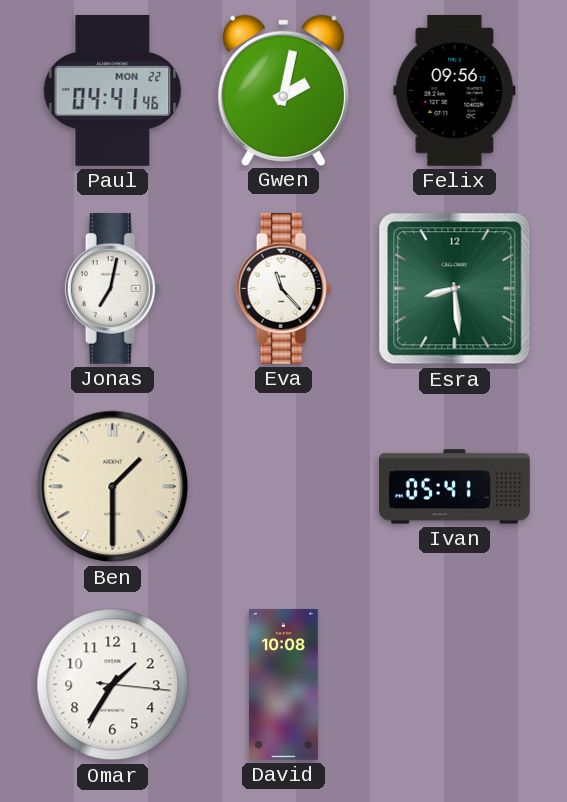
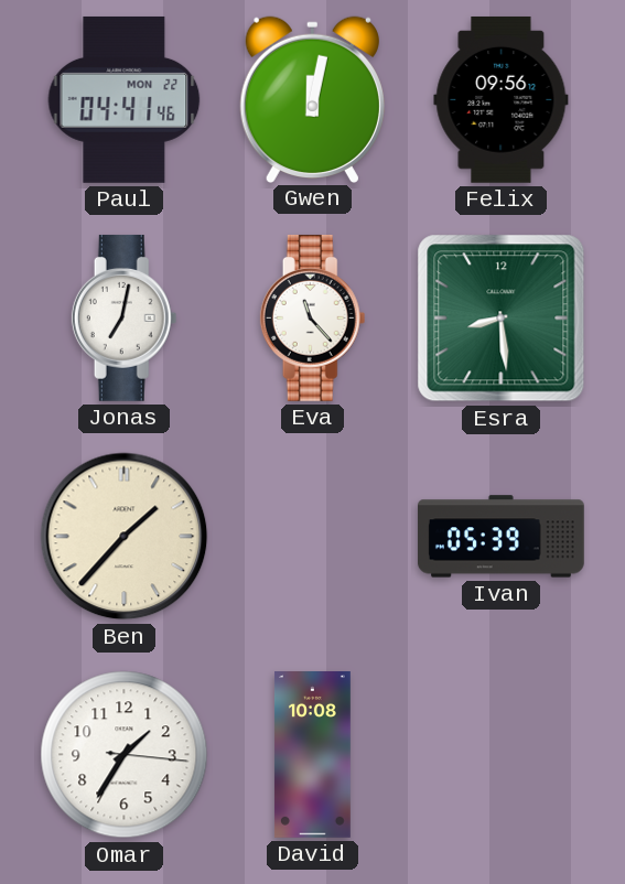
Gwen: 2:02 -> 12:02 (312, 99)
Ben: 1:30 -> 1:37 (125, 537)
Ivan: 05:41 -> 05:39 (500, 537)
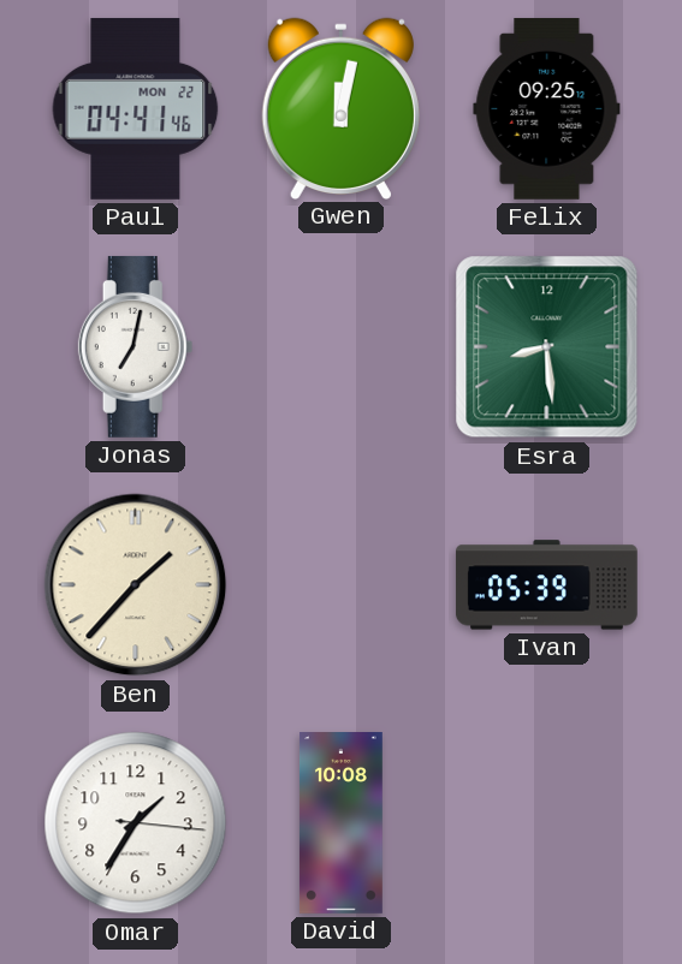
Felix: 09:56 -> 09:25 (547, 108)
Eva: 11:23 -> none (313, 317)
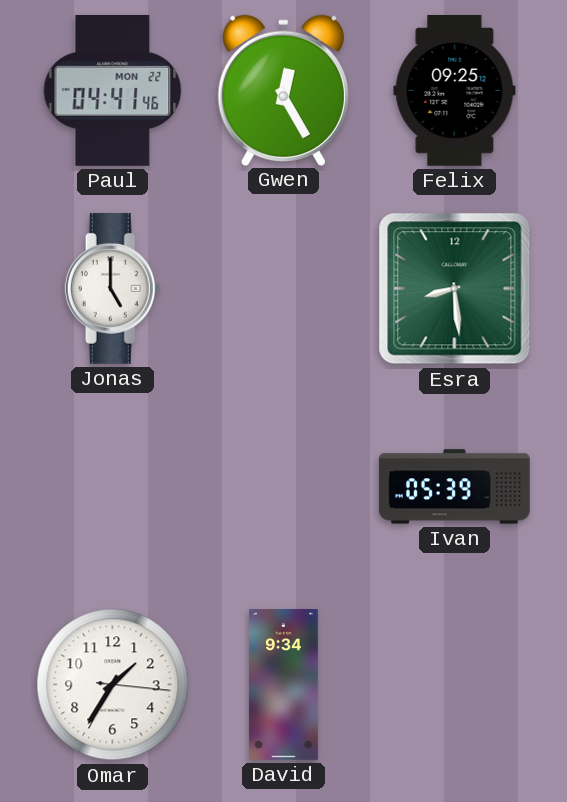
Gwen: 12:02 -> 12:25 (283, 90)
Jonas: 7:02 -> 5:00 (113, 288)
Ben: 1:37 -> none (136, 585)
David: 10:08 -> 9:34 (283, 685)
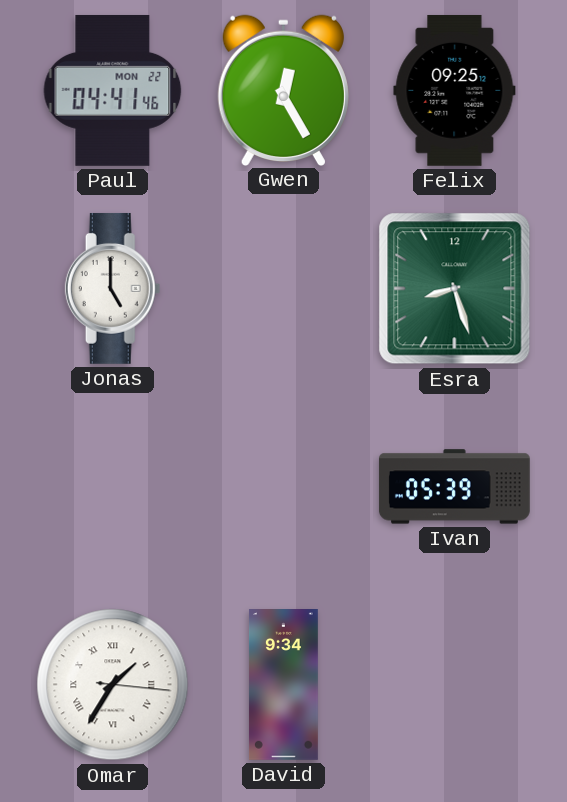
Esra: 8:29 -> 8:27 (455, 289)
Omar numerals: Arabic -> Roman (113, 685)
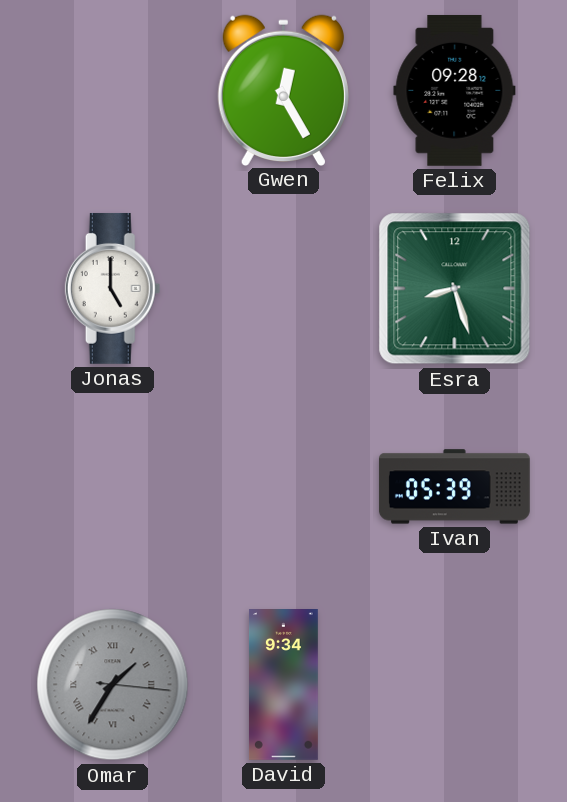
Paul: 04:41 -> none (113, 90)
Felix: 09:25 -> 09:28 (455, 90)
Omar dial: white -> grey (113, 685)
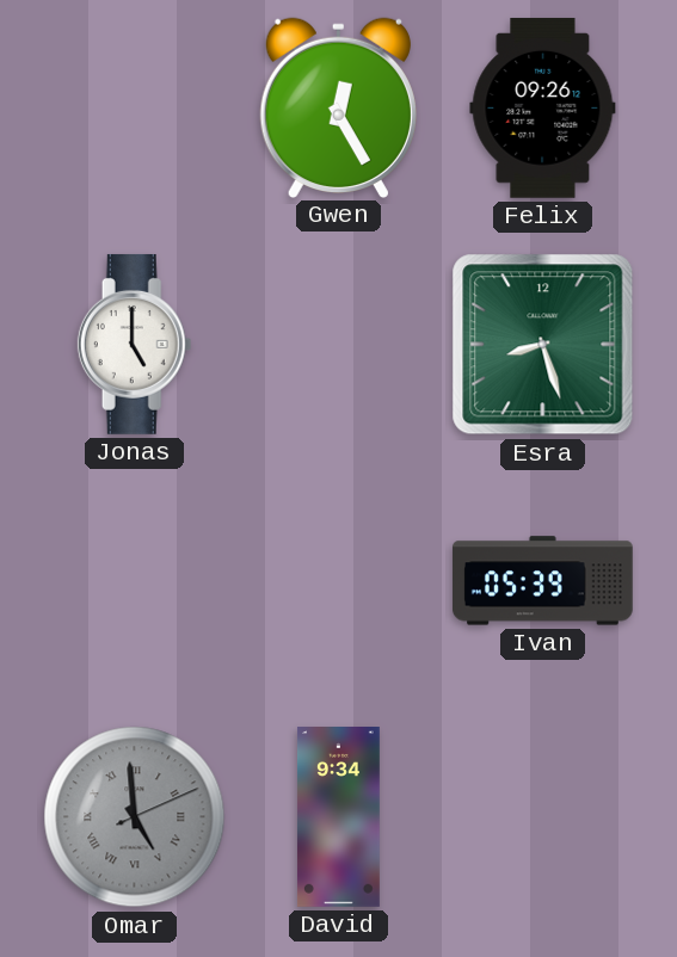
Felix: 09:28 -> 09:26 (543, 107)
Omar: 1:35 -> 4:59 (135, 817)
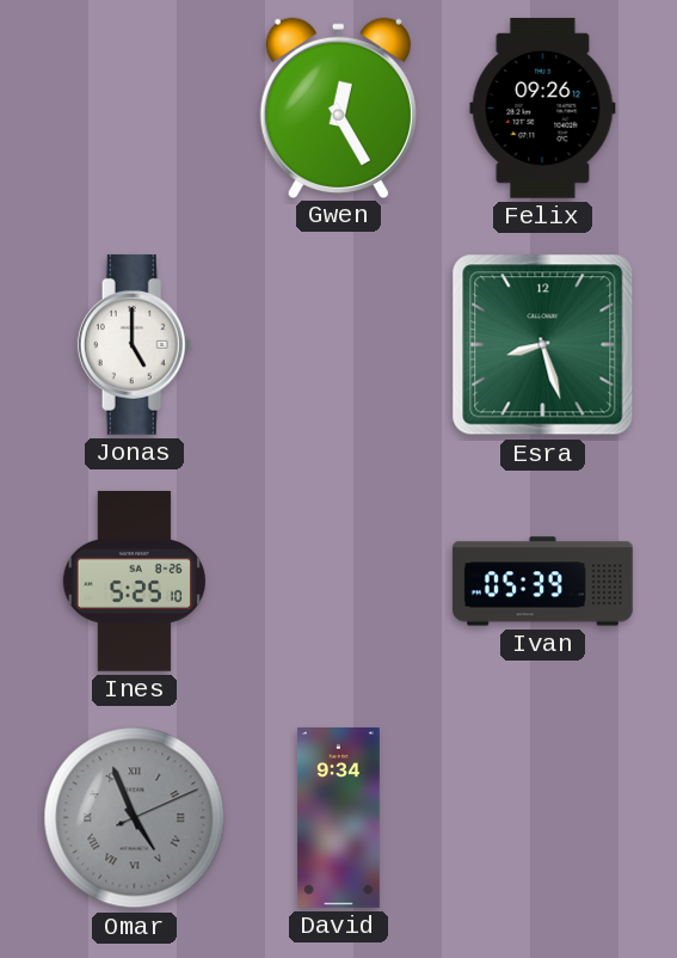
Ines: none -> 5:25 (134, 581)
Omar: 4:59 -> 4:56 (135, 818)
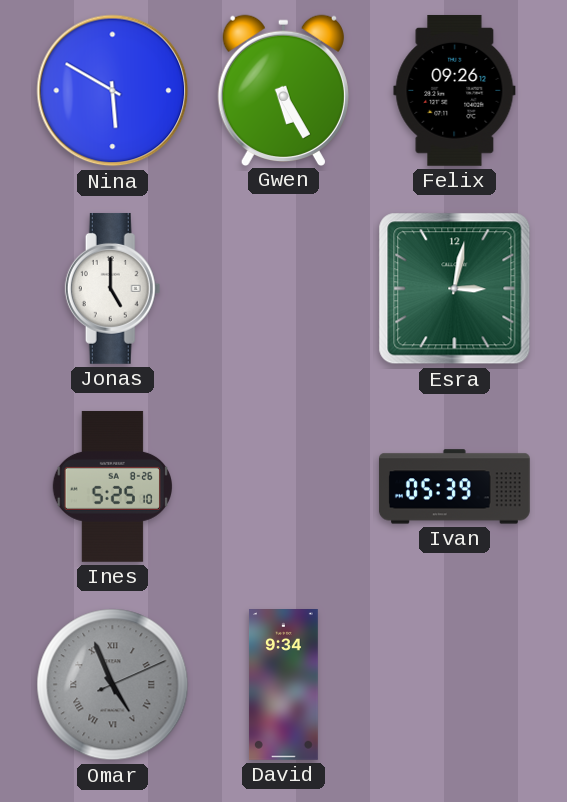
Nina: none -> 5:50 (113, 91)
Gwen: 12:25 -> 5:25 (283, 90)
Esra: 8:27 -> 3:02 (455, 289)
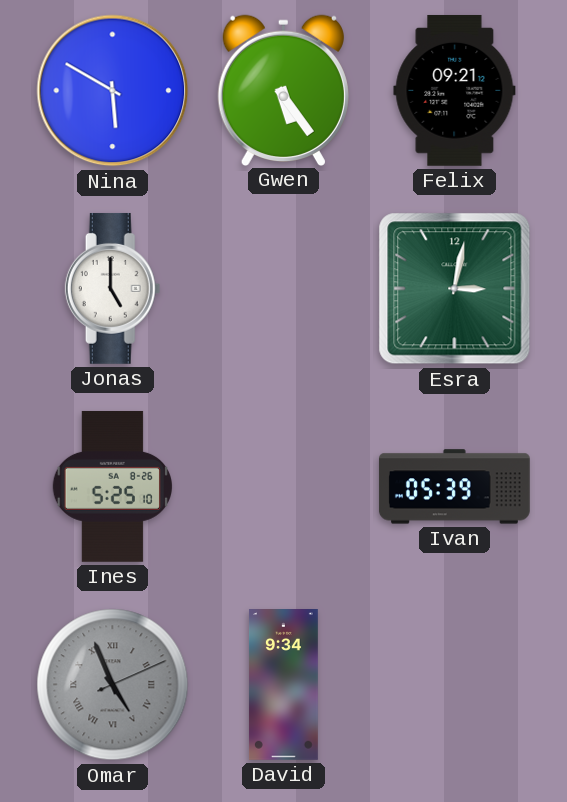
Gwen: 5:25 -> 5:24 (283, 90)
Felix: 09:26 -> 09:21 (455, 90)
